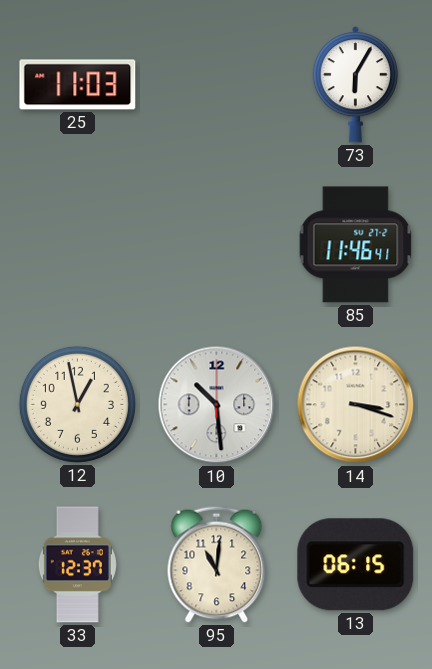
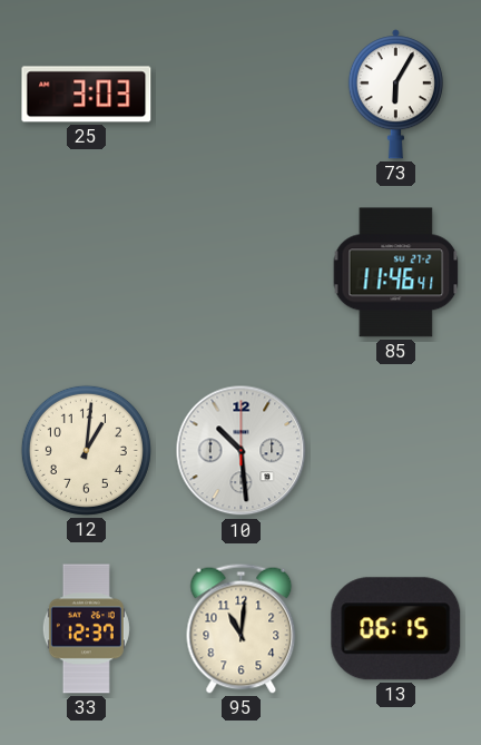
25: 11:03 -> 3:03 (87, 95)
12: 12:58 -> 1:01 (86, 450)
14: 3:18 -> none (356, 405)
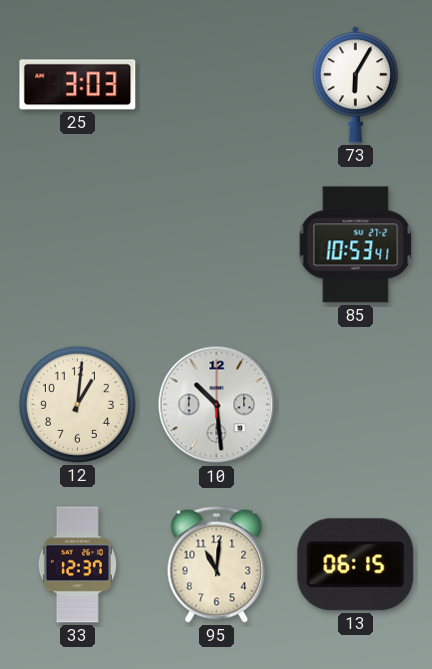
85: 11:46 -> 10:53 (356, 245)
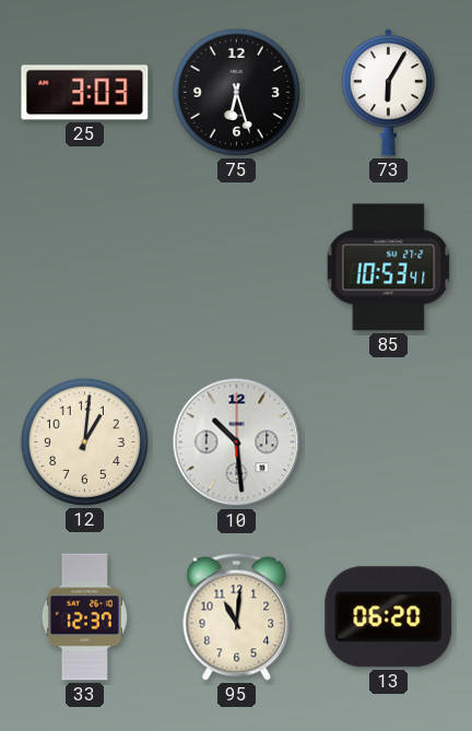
75: none -> 6:27 (236, 92)
13: 06:15 -> 06:20 (389, 617)
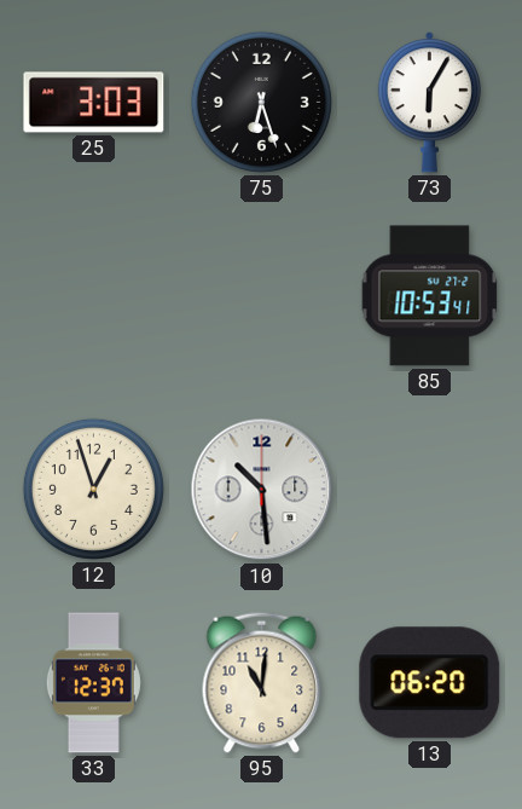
12: 1:01 -> 12:57 (93, 489)
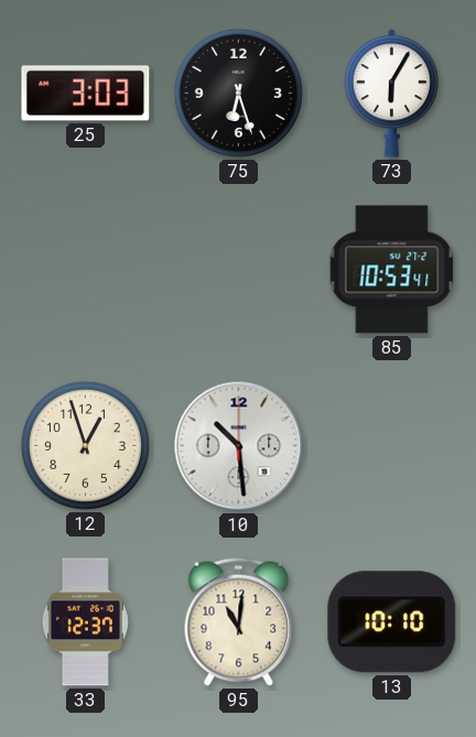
13: 06:20 -> 10:10 (392, 622)
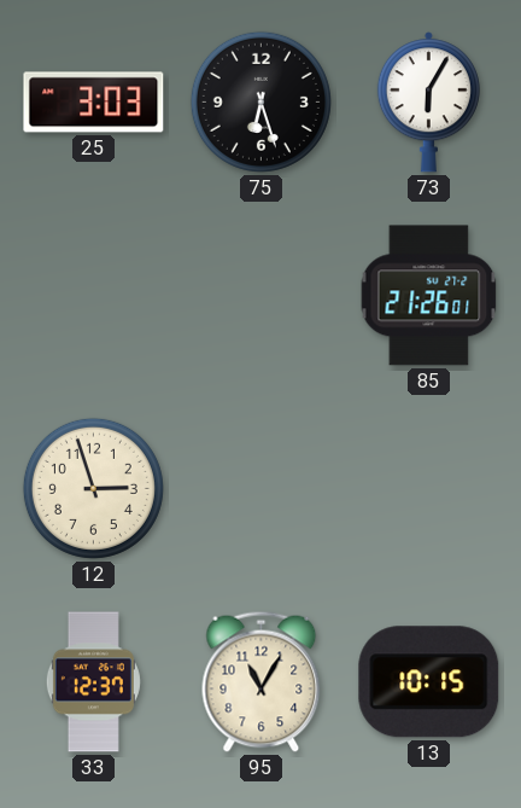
85: 10:53 -> 21:26 (429, 296)
12: 12:57 -> 2:57 (93, 488)
10: 10:29 -> none (239, 446)
95: 11:01 -> 11:05 (262, 681)
13: 10:10 -> 10:15 (429, 682)
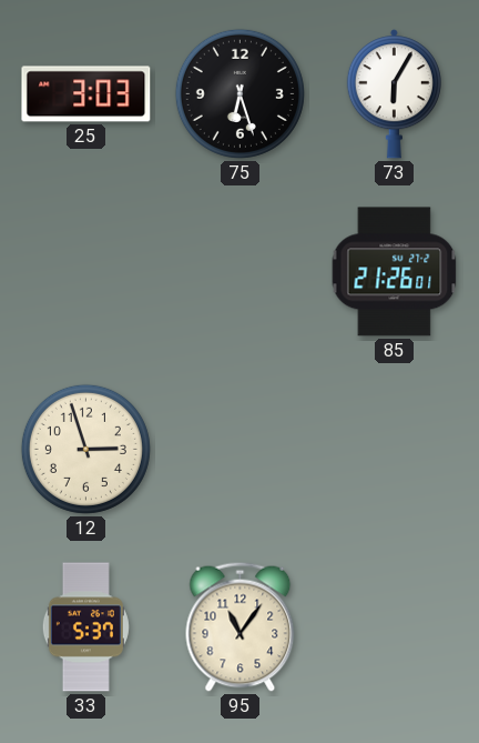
33: 12:37 -> 5:37 (85, 627)
95: 11:05 -> 11:06 (241, 626)
13: 10:15 -> none (429, 682)
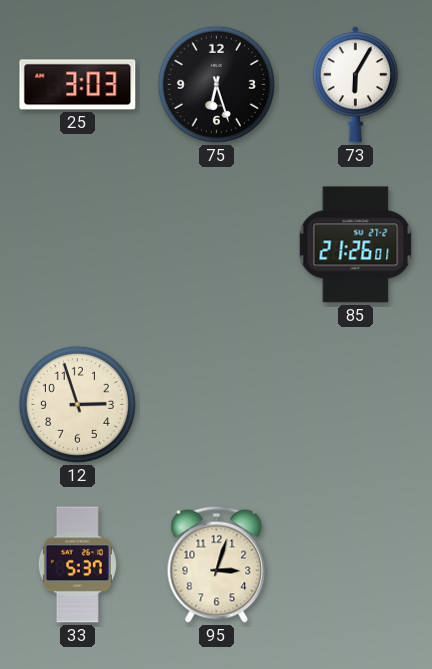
95: 11:06 -> 3:03 (217, 564)
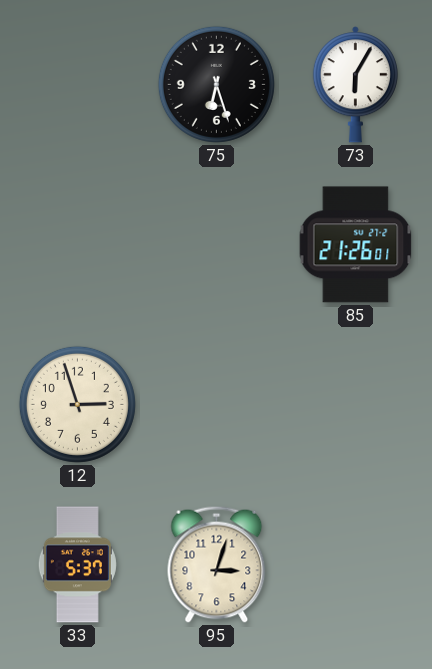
25: 3:03 -> none (78, 85)
